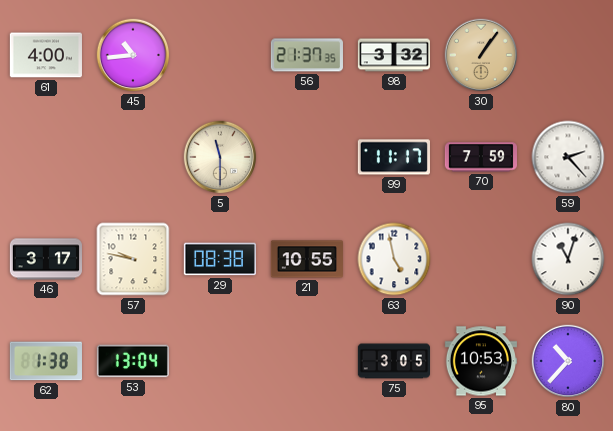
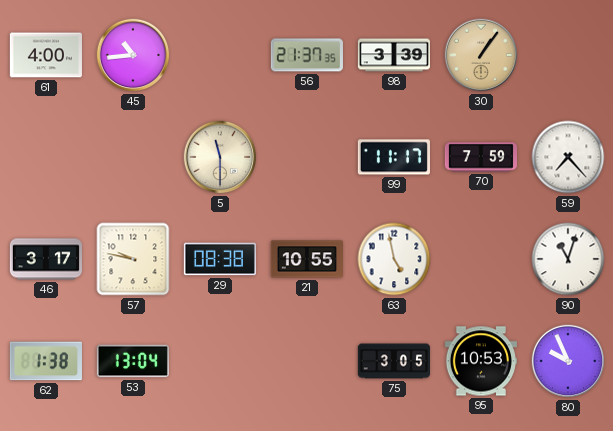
98: 3:32 -> 3:39 (393, 55)
59: 2:23 -> 7:23 (568, 157)
80: 10:37 -> 9:56 (568, 361)
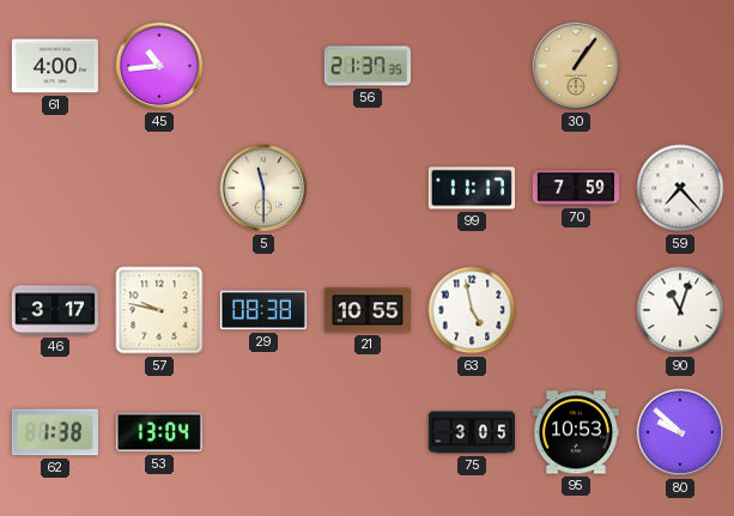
98: 3:39 -> none (393, 55)
80: 9:56 -> 9:52 (680, 432)
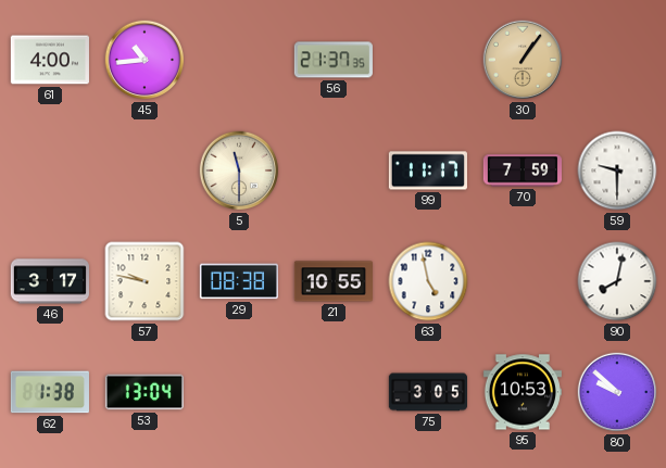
59: 7:23 -> 9:30 (617, 170)
90: 11:03 -> 8:02 (617, 281)
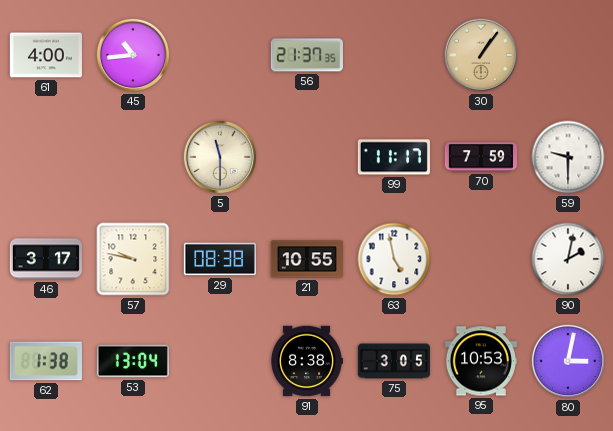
90: 8:02 -> 2:02 (568, 259)
91: none -> 8:38 (307, 361)
80: 9:52 -> 3:02 (568, 361)
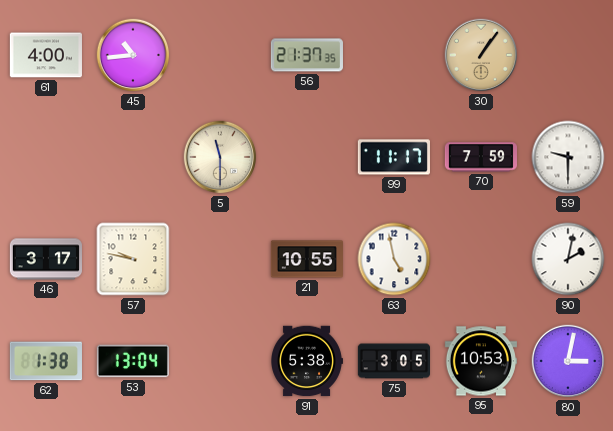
29: 08:38 -> none (220, 259)
91: 8:38 -> 5:38 (307, 361)
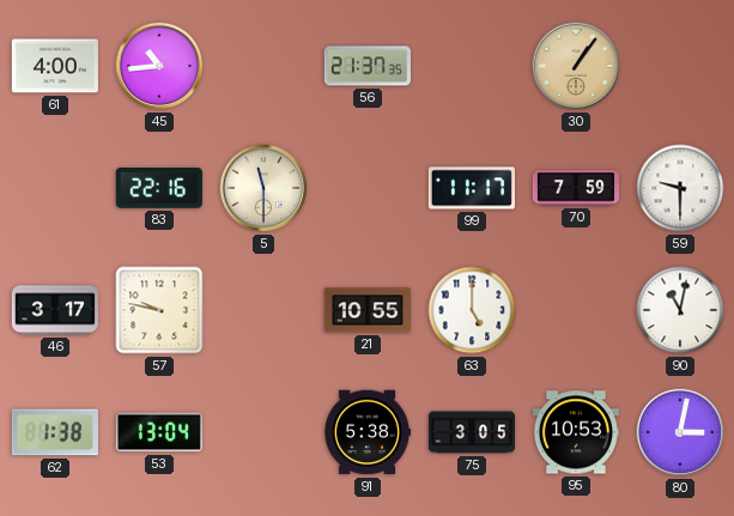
83: none -> 22:16 (159, 189)
63: 4:58 -> 5:00 (472, 310)
90: 2:02 -> 11:02 (680, 310)
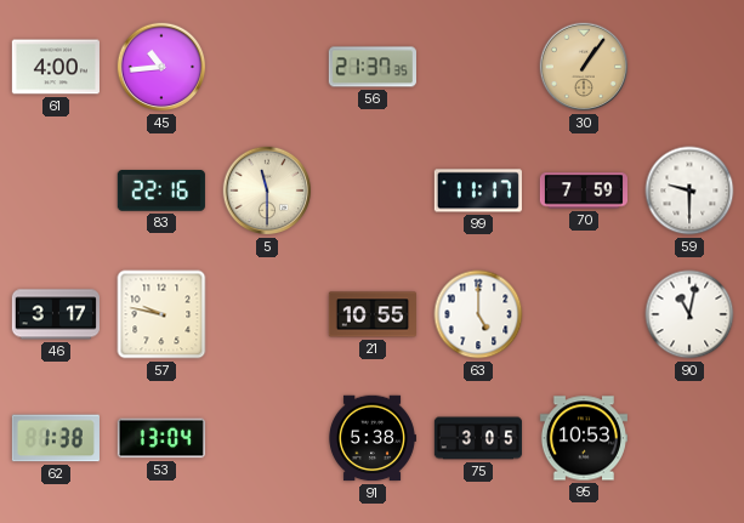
80: 3:02 -> none (680, 432)
